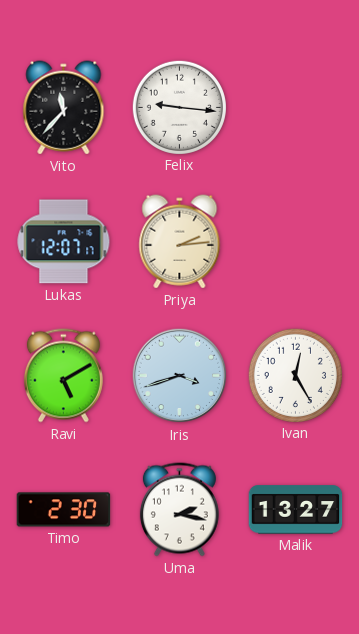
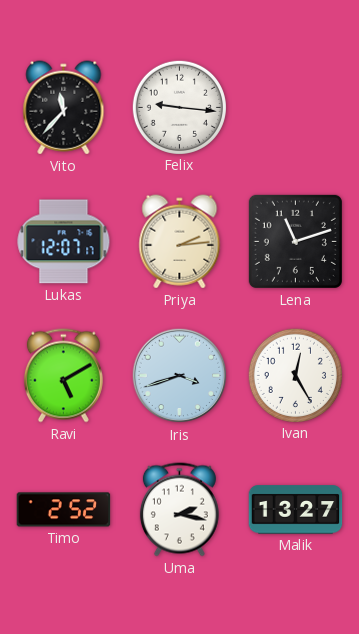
Lena: none -> 11:12 (295, 241)
Timo: 2:30 -> 2:52 (64, 510)
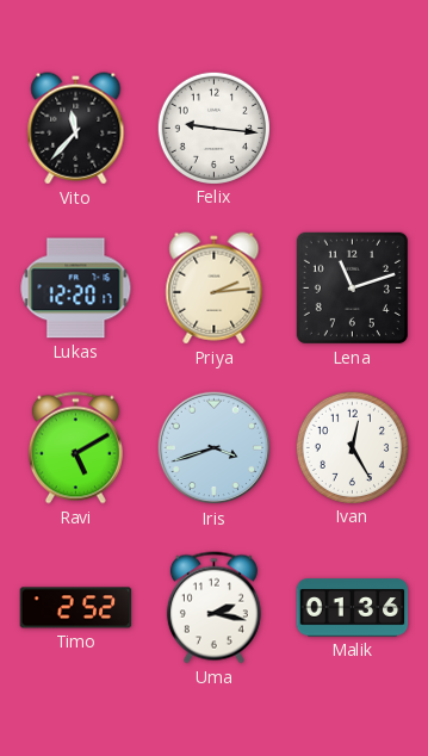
Lukas: 12:07 -> 12:20 (76, 289)
Malik: 13:27 -> 01:36 (353, 608)
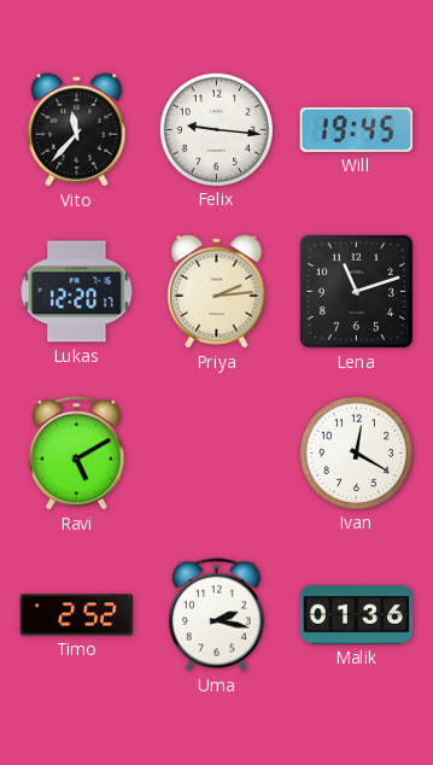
Will: none -> 19:45 (357, 129)
Iris: 3:42 -> none (215, 448)
Ivan: 12:25 -> 12:20 (356, 452)
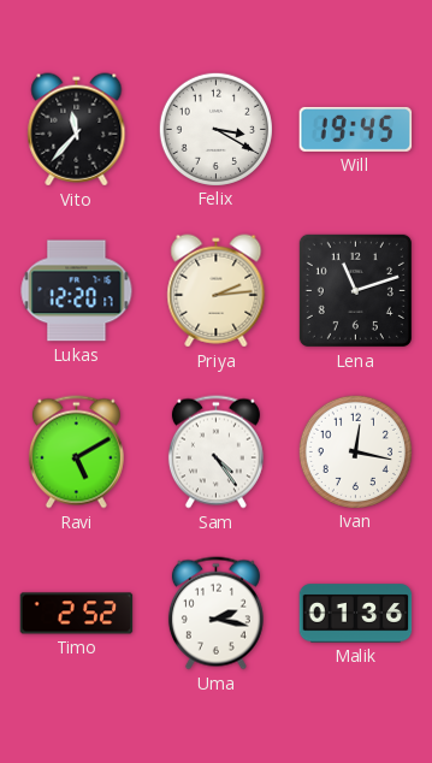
Felix: 9:16 -> 3:20 (215, 129)
Sam: none -> 4:24 (215, 453)
Ivan: 12:20 -> 12:17 (355, 451)
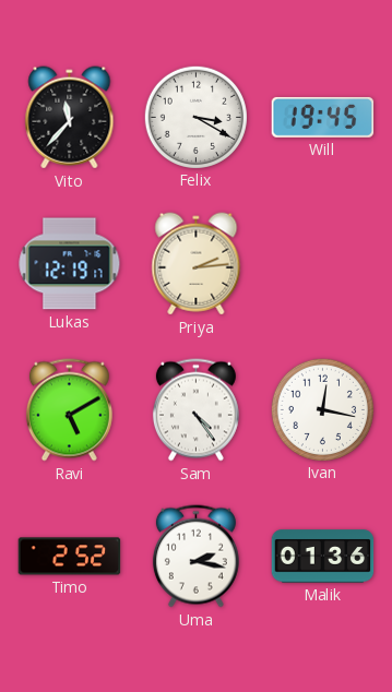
Lukas: 12:20 -> 12:19 (70, 264)
Lena: 11:12 -> none (355, 290)
